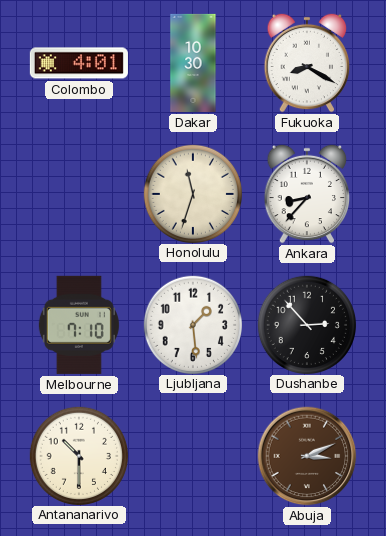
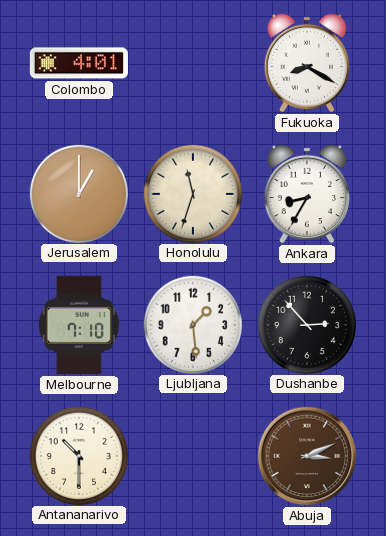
Dakar: 10:30 -> none (193, 63)
Jerusalem: none -> 1:00 (78, 193)
Ankara: 8:37 -> 8:35 (307, 194)
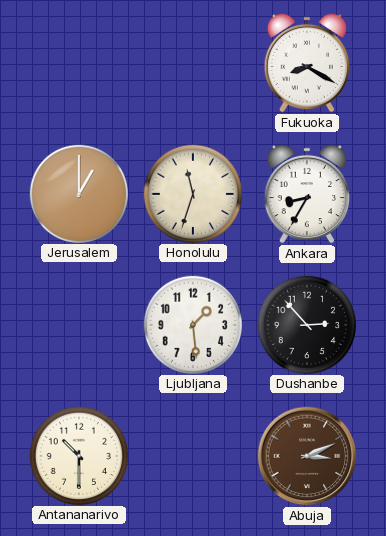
Colombo: 4:01 -> none (79, 63)
Melbourne: 7:10 -> none (79, 325)
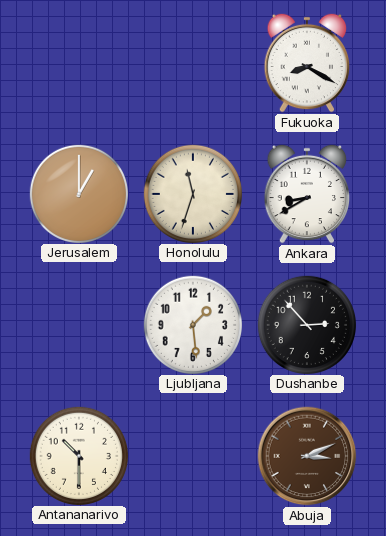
Ankara: 8:35 -> 8:40 (307, 194)
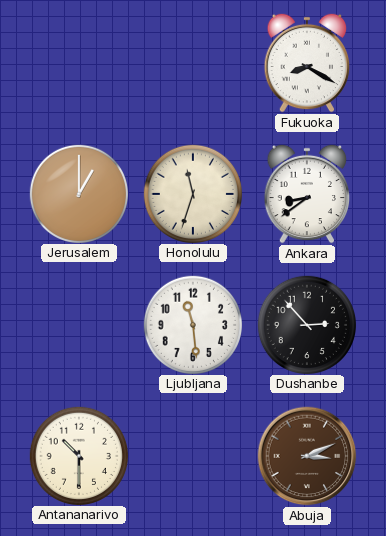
Ankara: 8:40 -> 8:39 (307, 194)
Ljubljana: 1:29 -> 11:29 (192, 324)
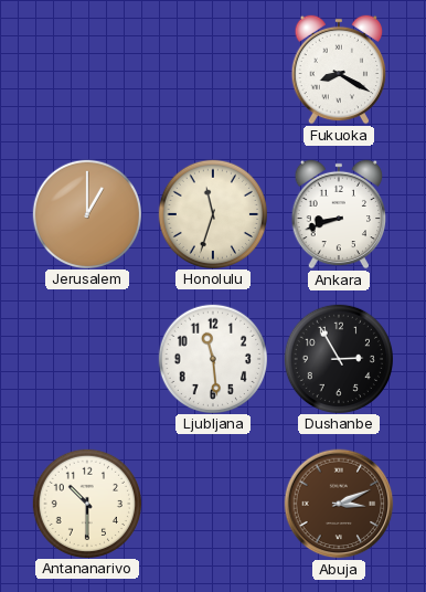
Ankara: 8:39 -> 8:42 (339, 214)
Dushanbe: 2:53 -> 2:55 (338, 358)
